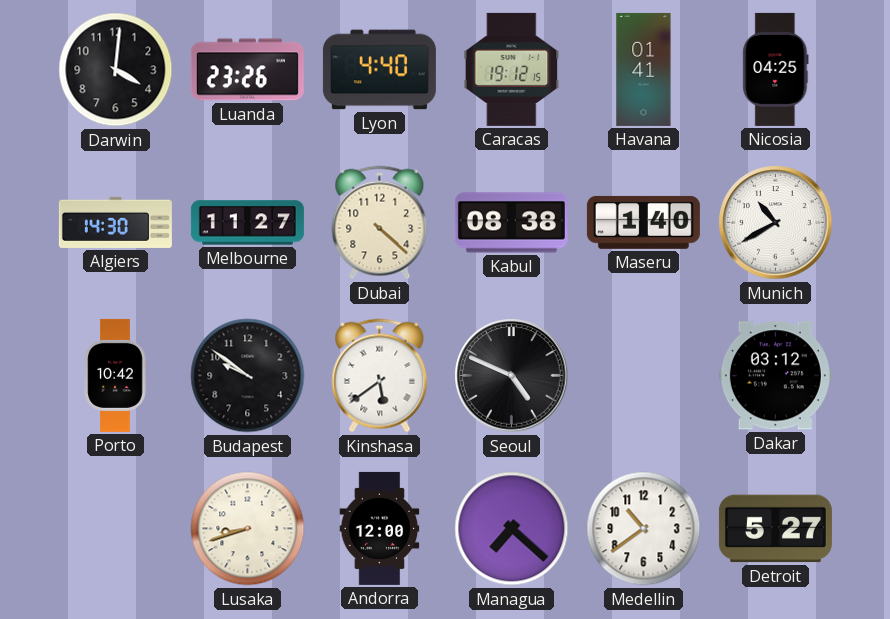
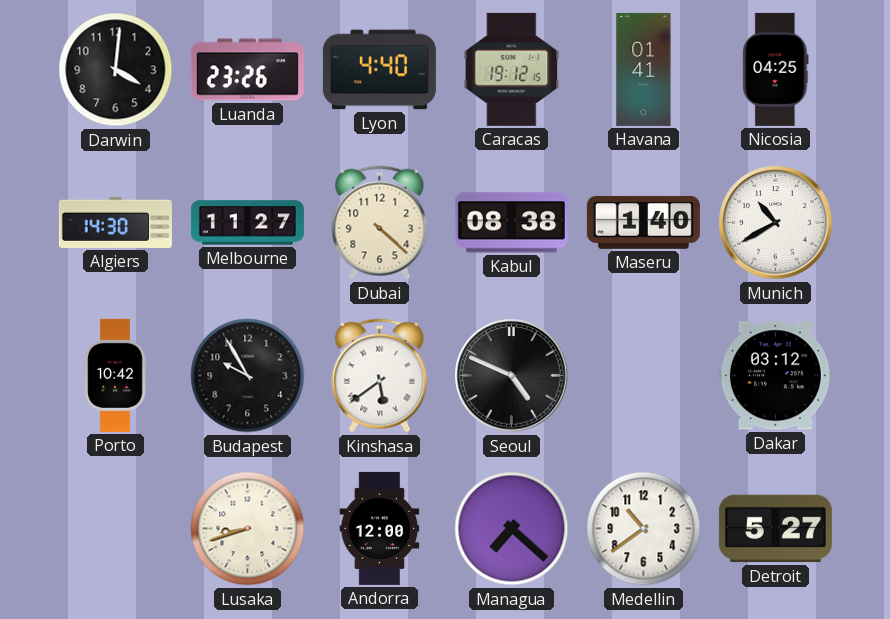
Budapest: 9:51 -> 9:55 (248, 376)
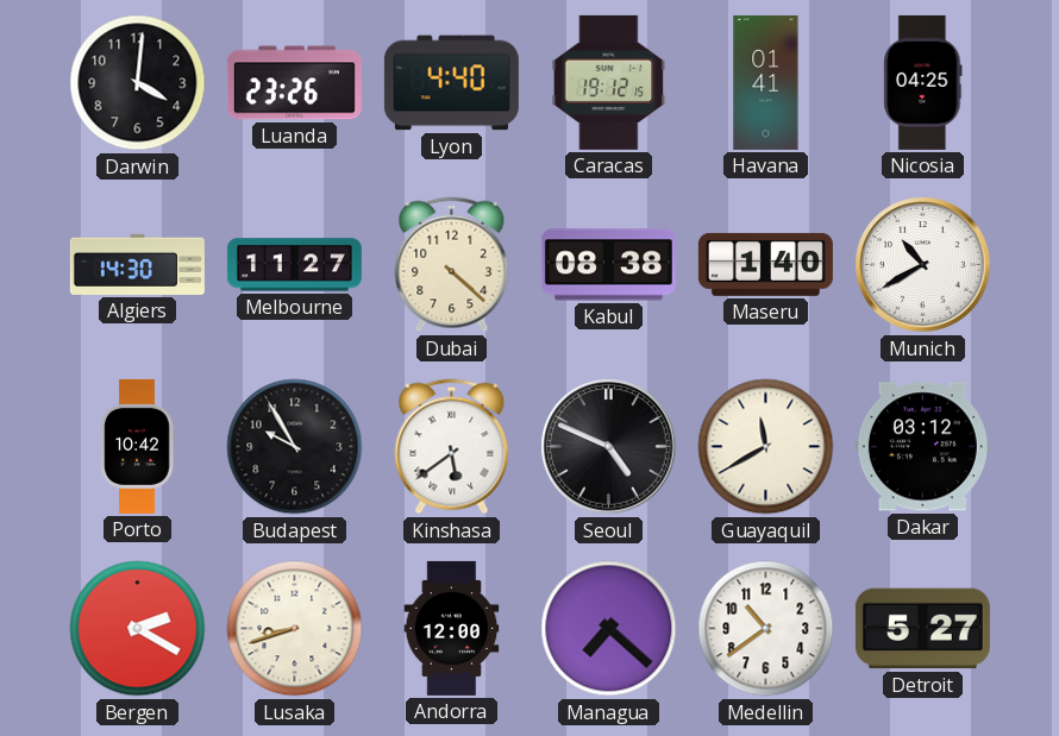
Guayaquil: none -> 11:40 (766, 447)
Bergen: none -> 2:20 (138, 629)
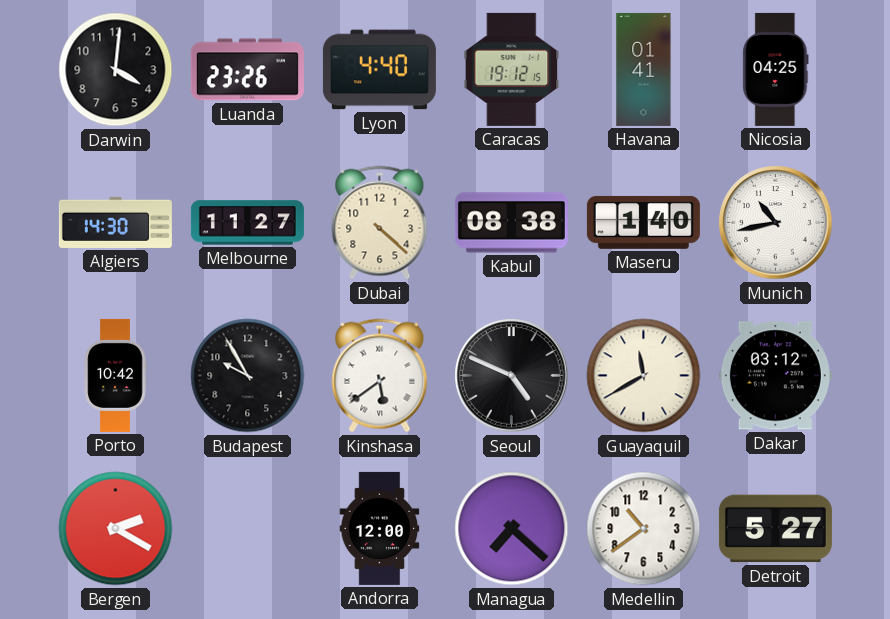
Munich: 10:40 -> 10:43 (776, 223)
Lusaka: 8:42 -> none (295, 629)
